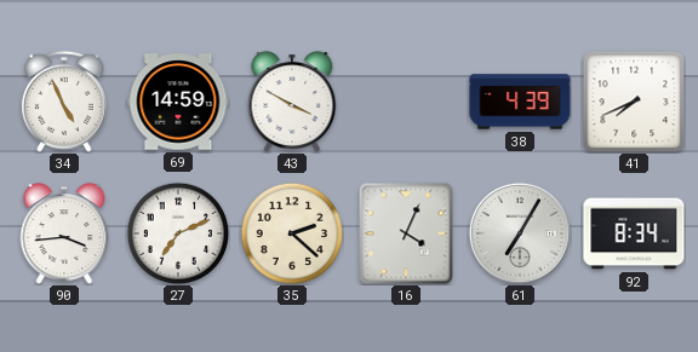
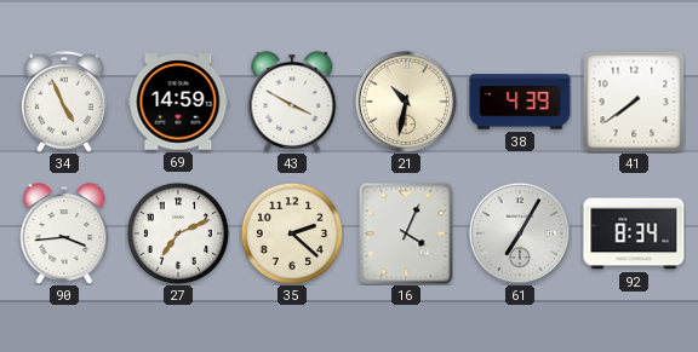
21: none -> 10:32 (406, 102)
41: 7:41 -> 7:39 (634, 102)
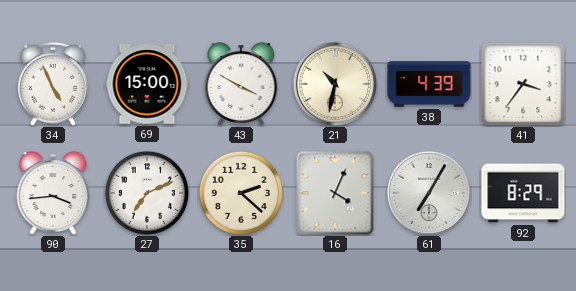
69: 14:59 -> 15:00 (147, 84)
41: 7:39 -> 3:36 (523, 84)
92: 8:34 -> 8:29 (523, 193)
